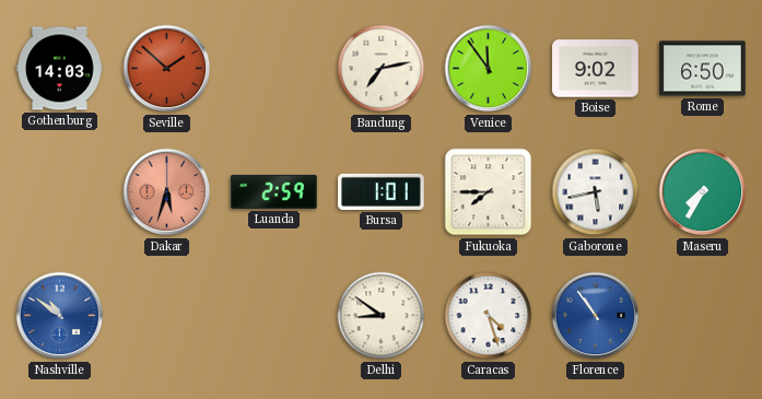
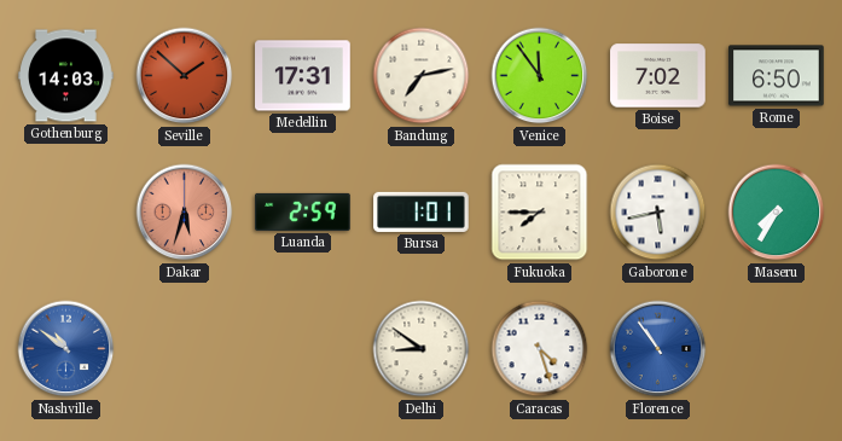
Medellin: none -> 17:31 (303, 76)
Boise: 9:02 -> 7:02 (658, 76)
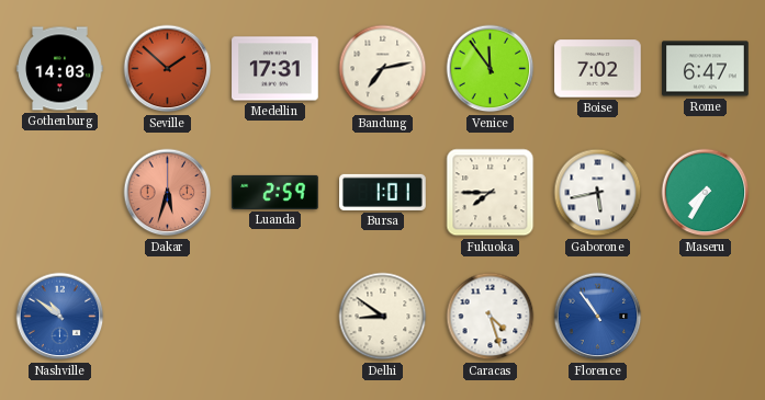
Rome: 6:50 -> 6:47 (706, 69)
